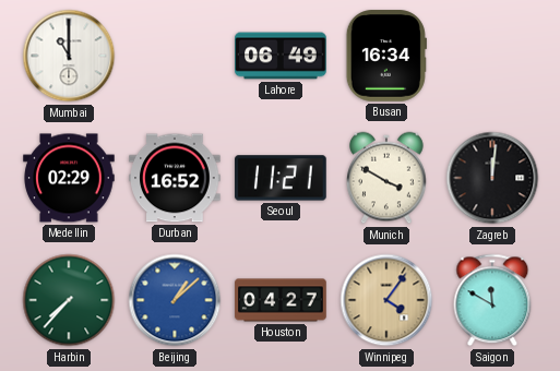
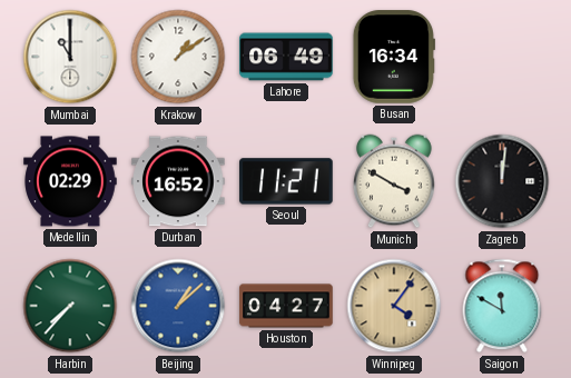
Krakow: none -> 1:09 (178, 57)
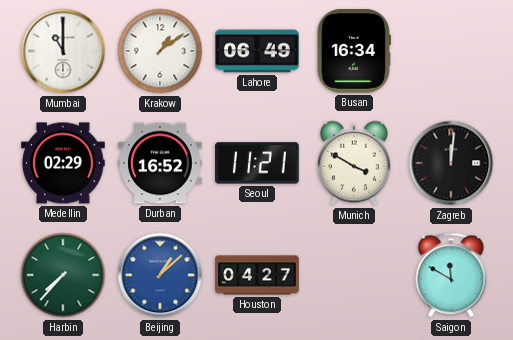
Winnipeg: 4:06 -> none (394, 306)
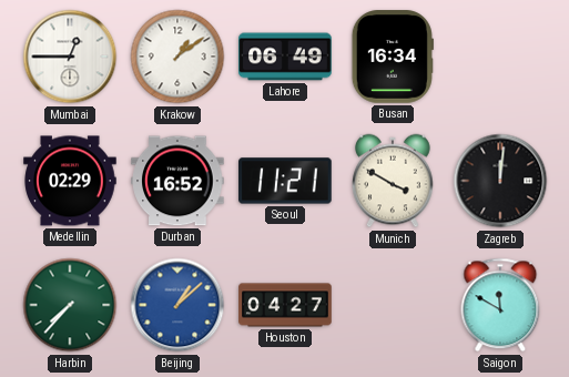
Mumbai: 11:00 -> 12:45 (70, 57)
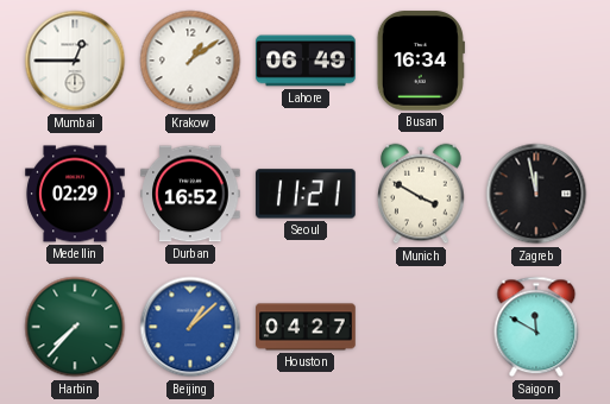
Zagreb: 12:01 -> 11:58 (536, 194)
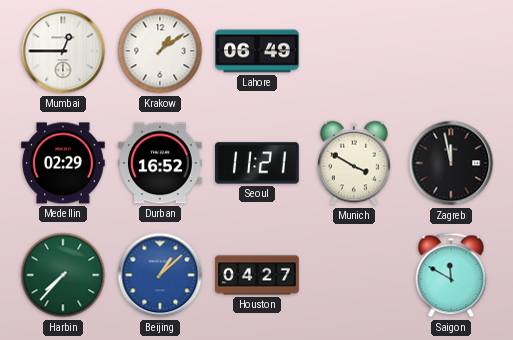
Busan: 16:34 -> none (421, 61)
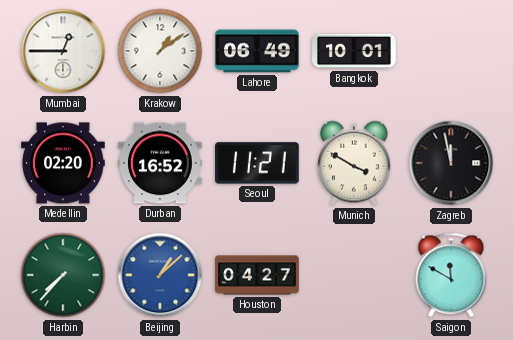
Bangkok: none -> 10:01 (354, 51)
Medellin: 02:29 -> 02:20 (63, 163)
